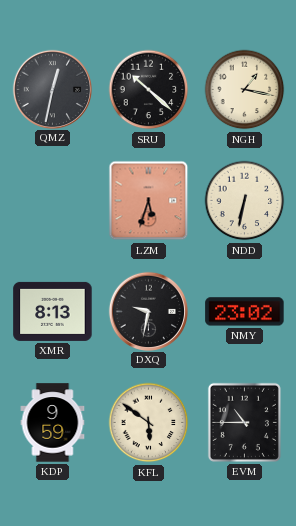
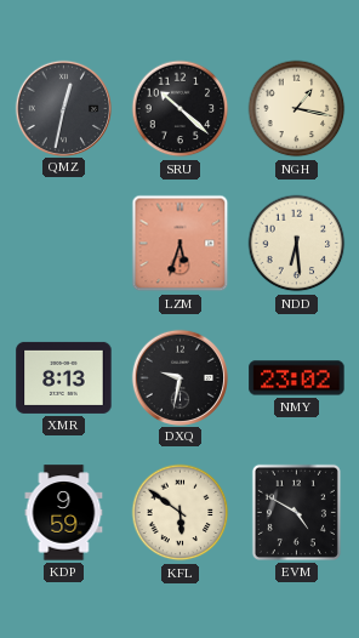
NDD: 6:32 -> 6:29 (297, 244)
EVM: 10:45 -> 4:50 (296, 512)
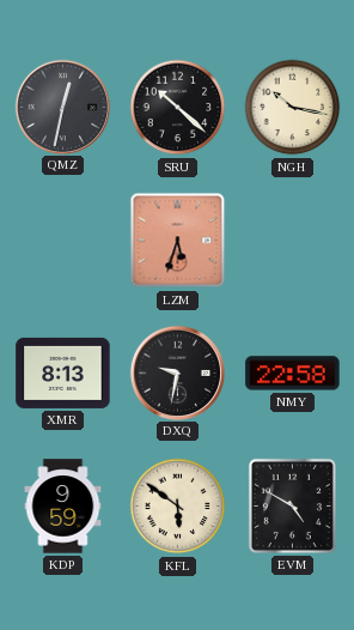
NGH: 1:17 -> 10:17 (293, 108)
NDD: 6:29 -> none (297, 244)
NMY: 23:02 -> 22:58 (293, 374)
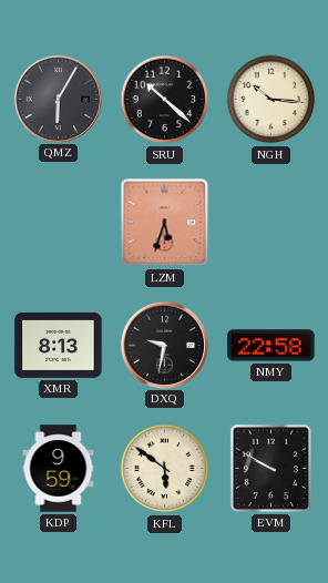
QMZ: 12:32 -> 6:05 (58, 99)
NGH: 10:17 -> 10:16 (271, 100)
EVM: 4:50 -> 9:50 (270, 468)
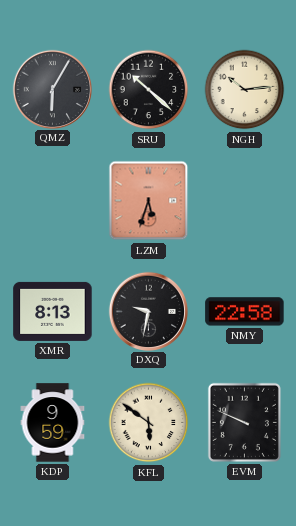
NGH: 10:16 -> 10:14 (245, 90)
EVM: 9:50 -> 9:49 (244, 422)
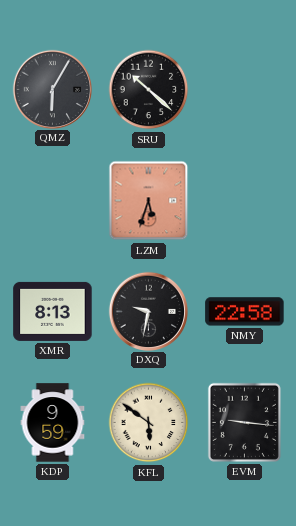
NGH: 10:14 -> none (245, 90)
EVM: 9:49 -> 9:16 (244, 422)
